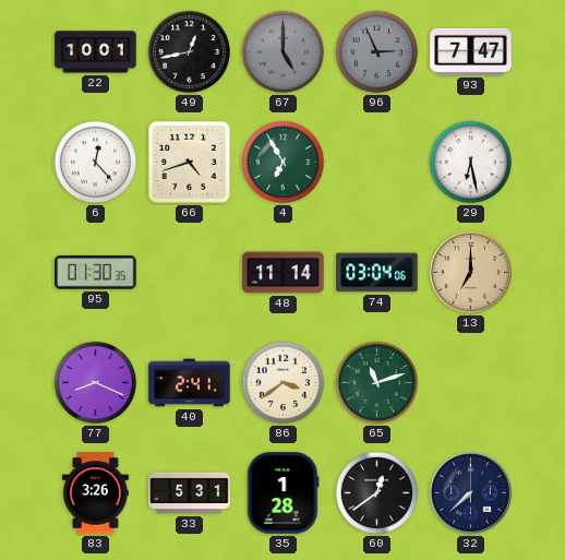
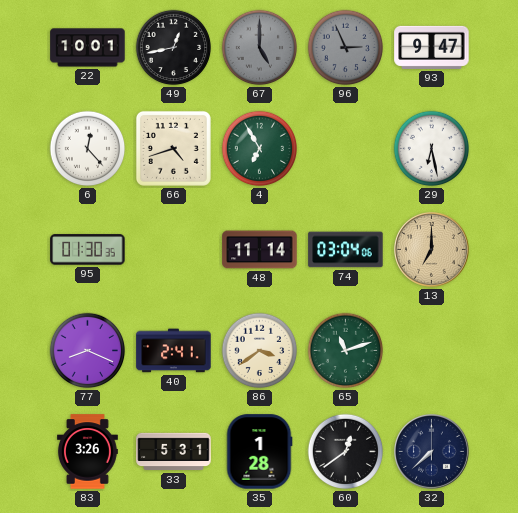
93: 7:47 -> 9:47 (432, 47)
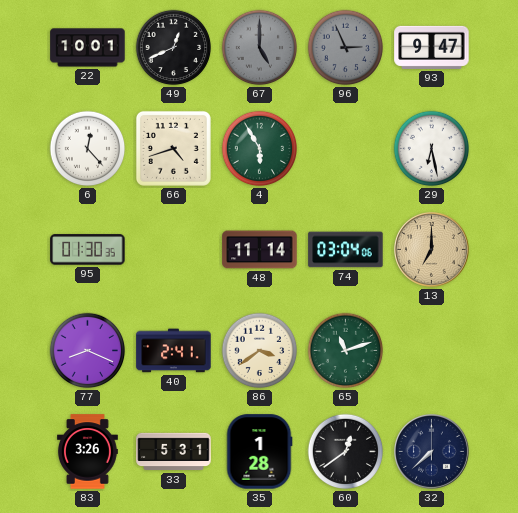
49: 12:43 -> 12:41 (174, 48)
4: 6:55 -> 5:55 (260, 149)
